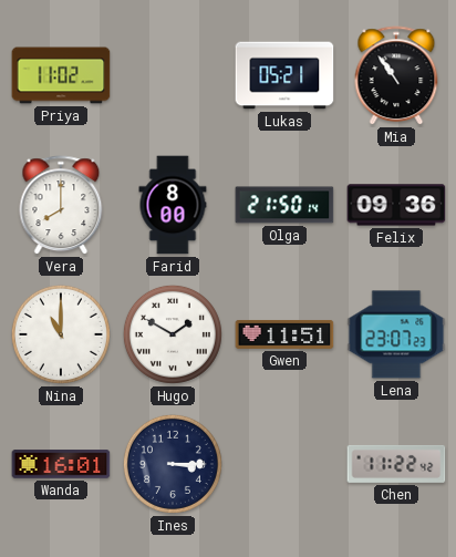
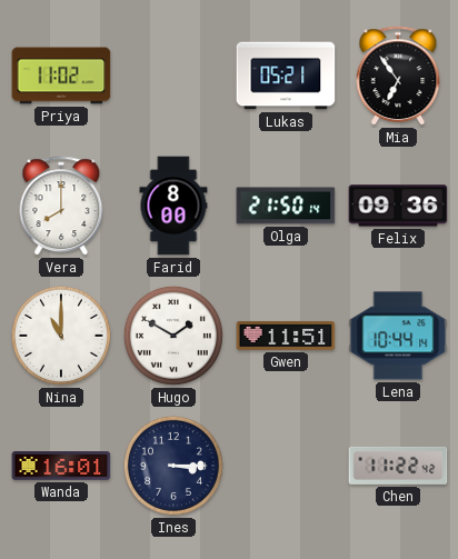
Mia: 10:54 -> 6:54 (398, 77)
Lena: 23:07 -> 10:44 (398, 336)
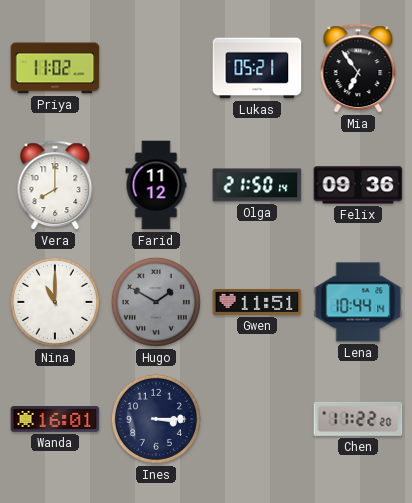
Farid: 8:00 -> 11:12 (156, 185)
Hugo dial: white -> grey (156, 302)
Chen: 11:22:42 -> 11:22:20 (358, 419)
